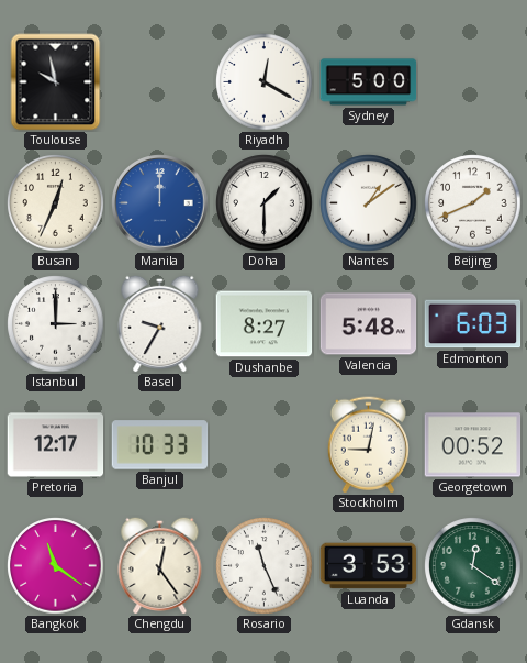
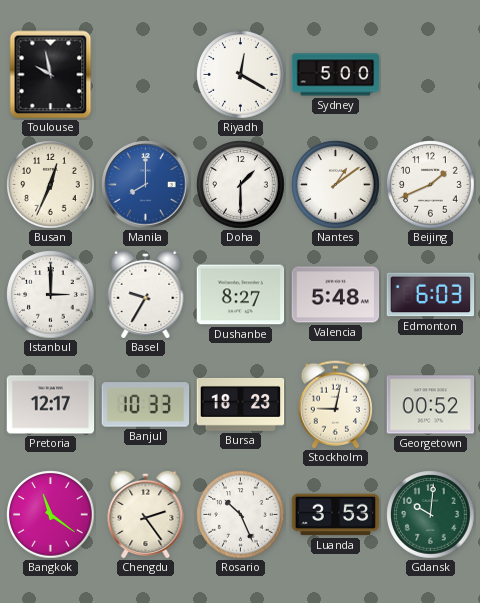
Manila: 12:00 -> 8:00 (146, 185)
Bursa: none -> 18:23 (241, 404)
Chengdu: 12:24 -> 2:24 (146, 514)
Rosario: 11:26 -> 10:26 (241, 515)
Gdansk: 12:21 -> 10:01 (431, 515)
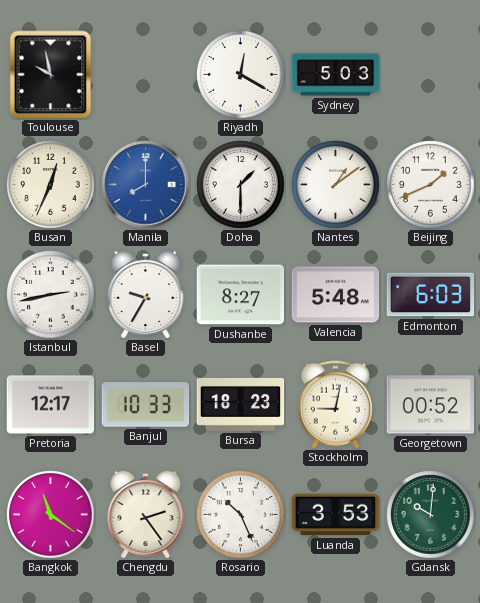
Sydney: 5:00 -> 5:03 (336, 75)
Istanbul: 3:00 -> 2:43 (51, 295)
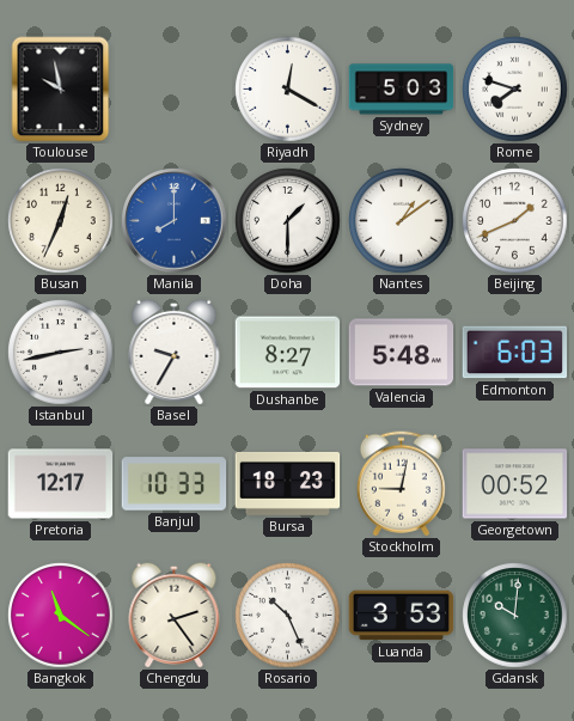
Rome: none -> 7:48 (515, 90)
